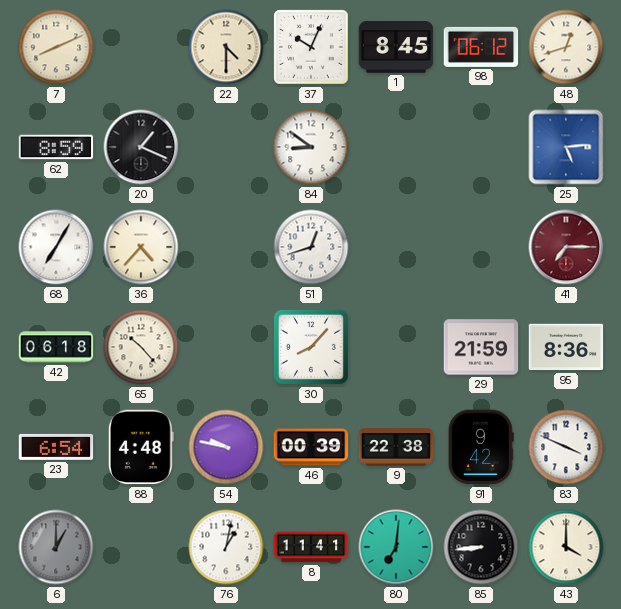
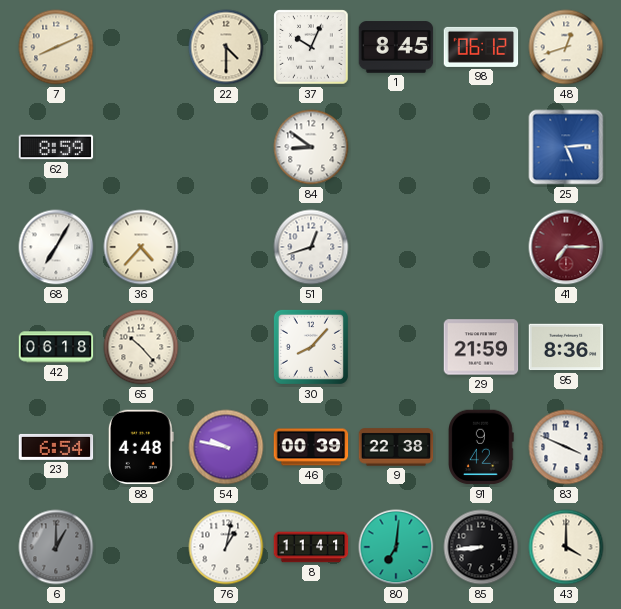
20: 1:19 -> none (141, 147)
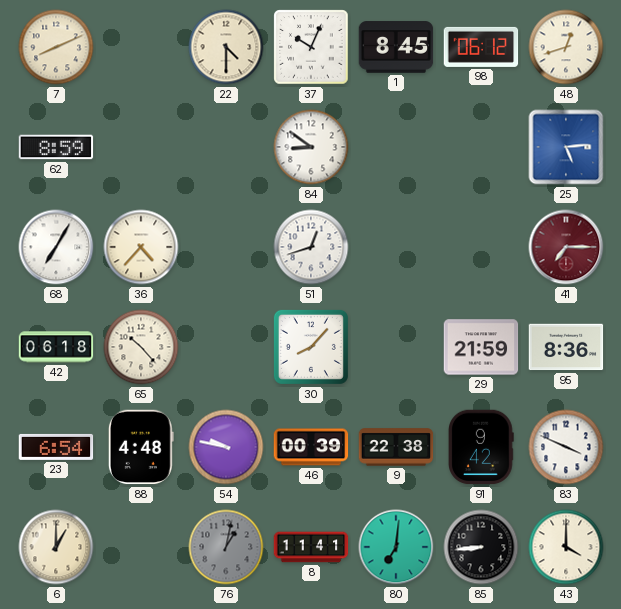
6 dial: grey -> cream (56, 547)
76 dial: white -> grey (226, 547)
